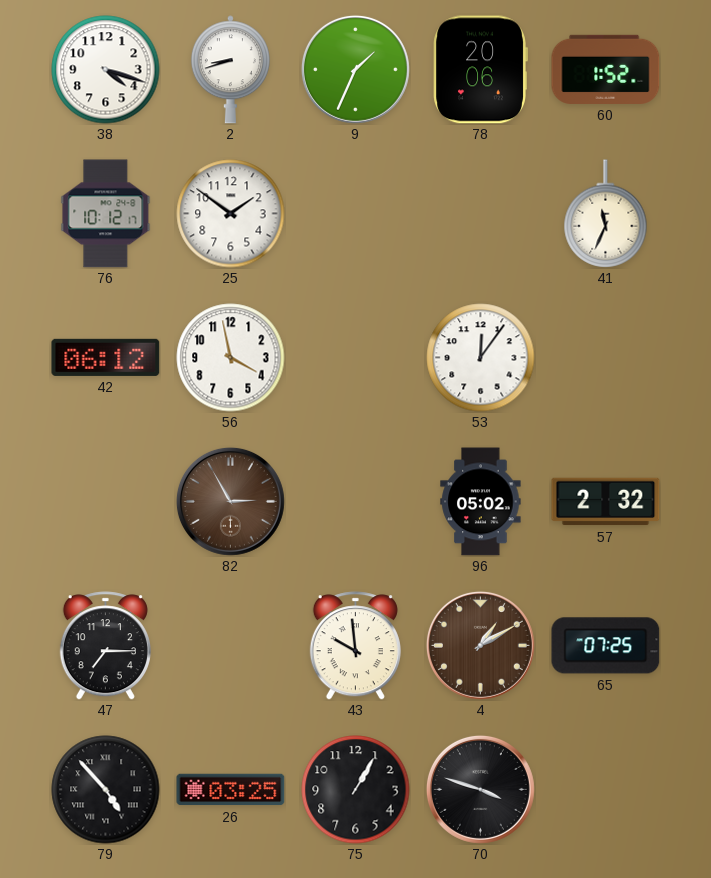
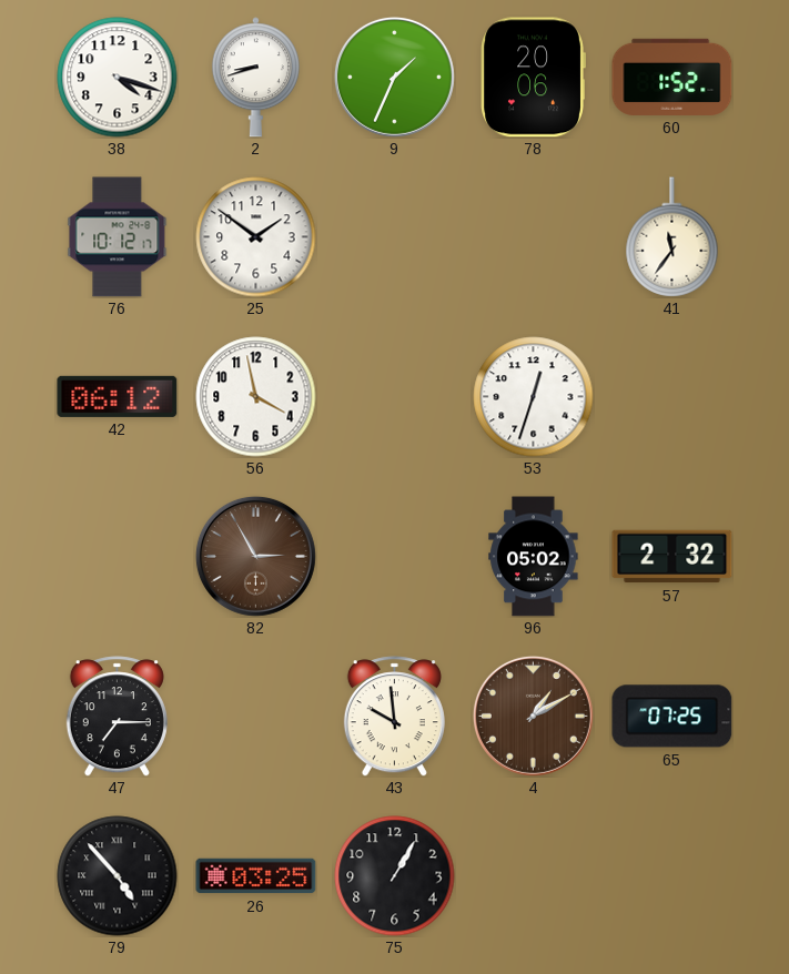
41: 11:34 -> 11:36 (672, 237)
53: 12:06 -> 12:33 (534, 397)
70: 3:48 -> none (480, 789)
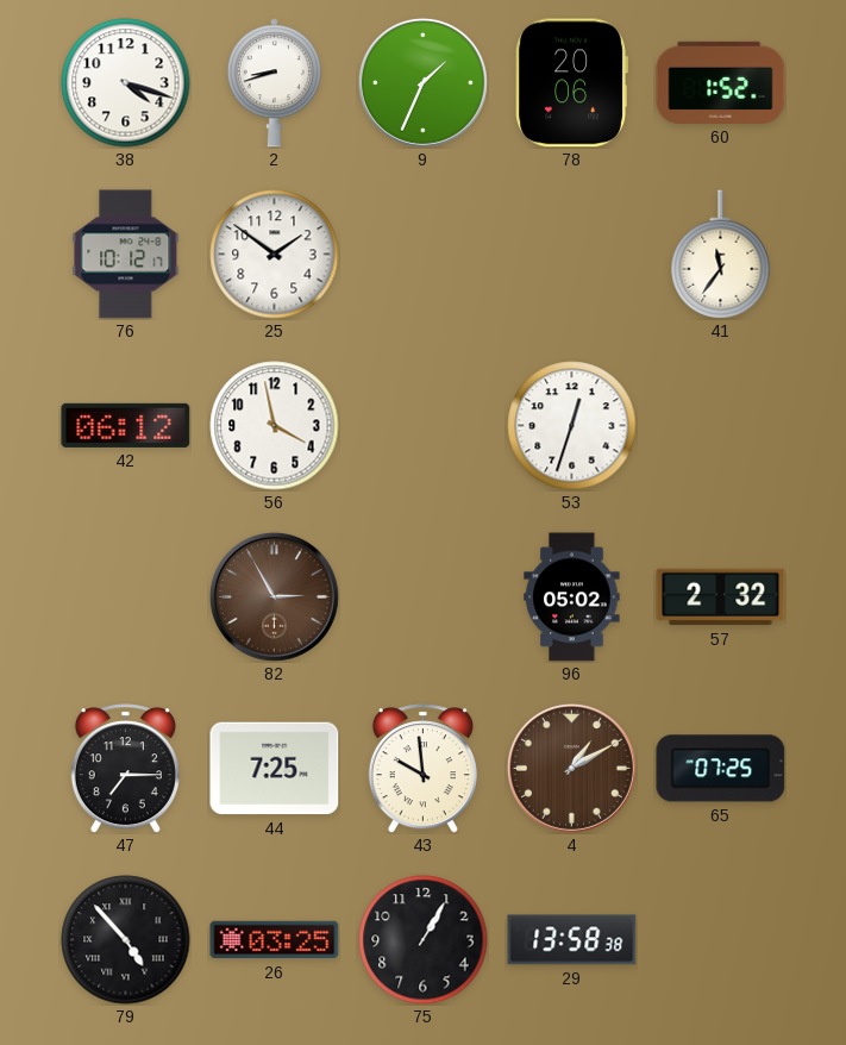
44: none -> 7:25 (275, 769)
29: none -> 13:58 (572, 940)
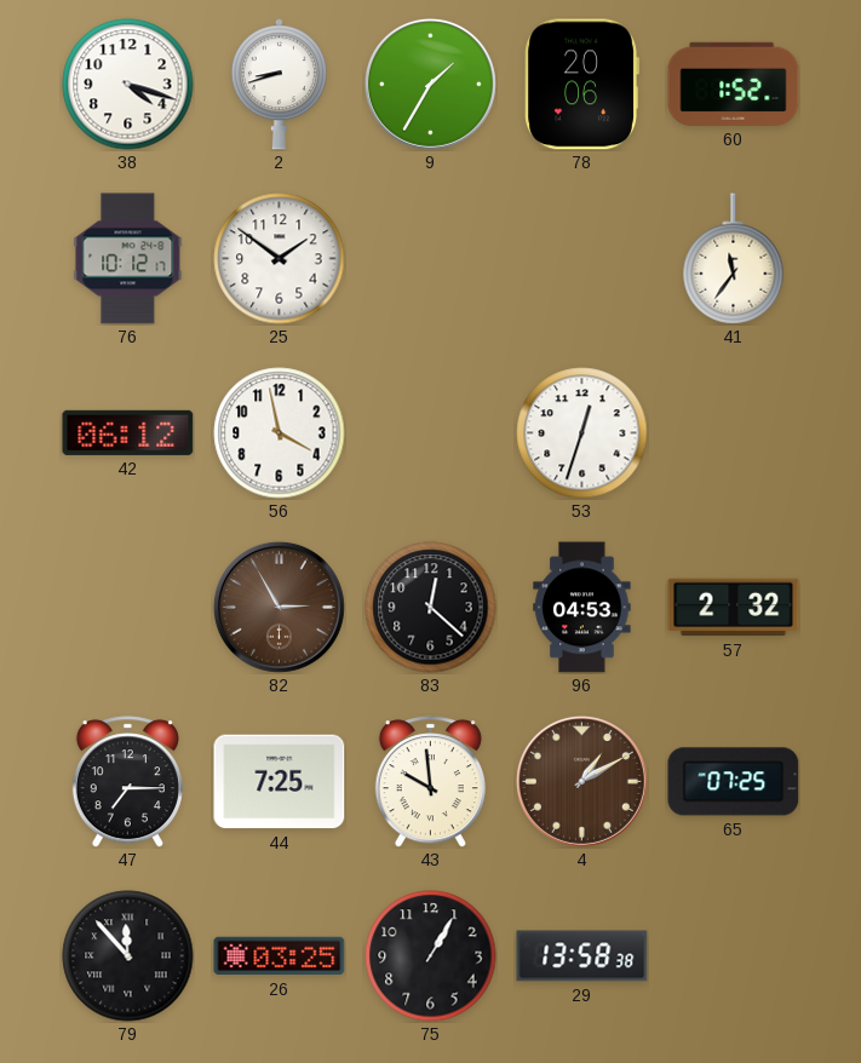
9: 1:34 -> 1:35 (430, 84)
83: none -> 12:22 (431, 608)
96: 05:02 -> 04:53 (582, 608)
79: 4:53 -> 11:53 (128, 956)
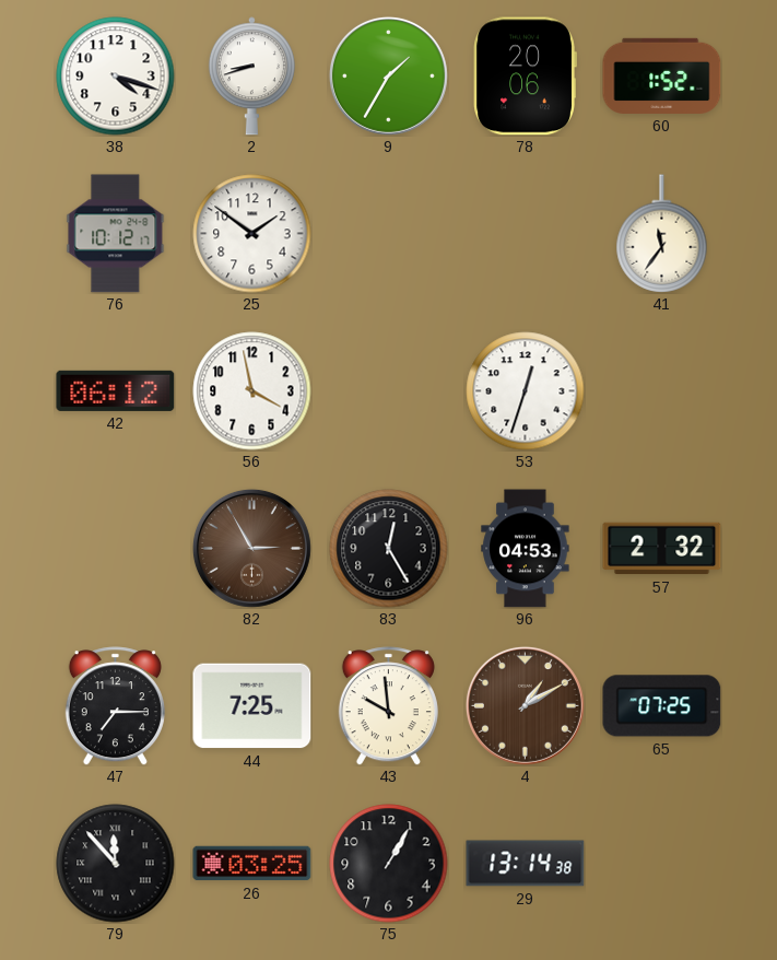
83: 12:22 -> 12:25 (389, 549)
29: 13:58 -> 13:14 (526, 864)
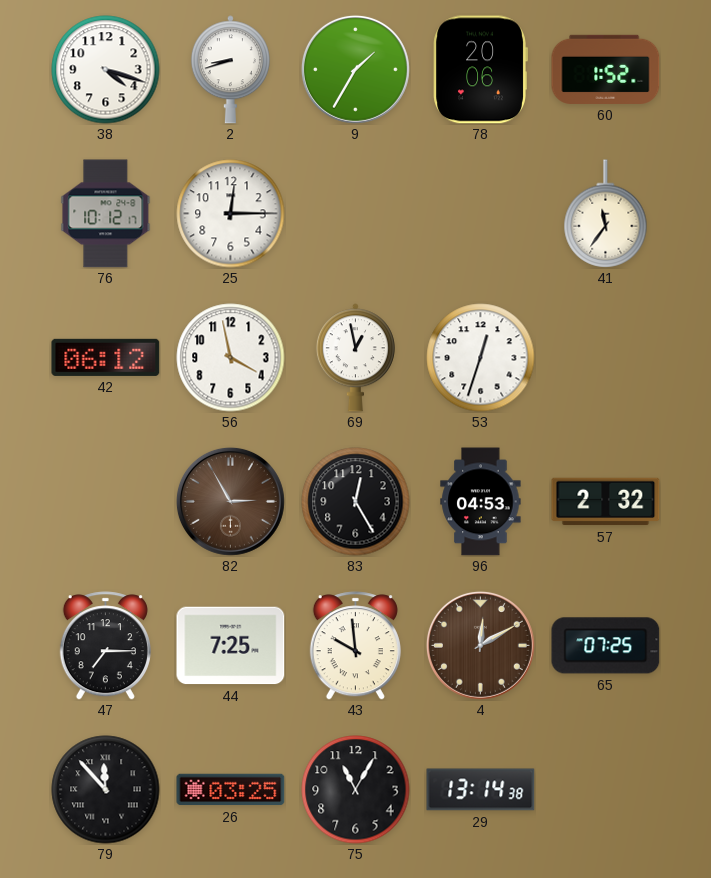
25: 1:51 -> 12:15 (231, 214)
69: none -> 12:58 (355, 358)
4: 1:10 -> 12:10 (480, 645)
75: 1:05 -> 11:05 (356, 790)
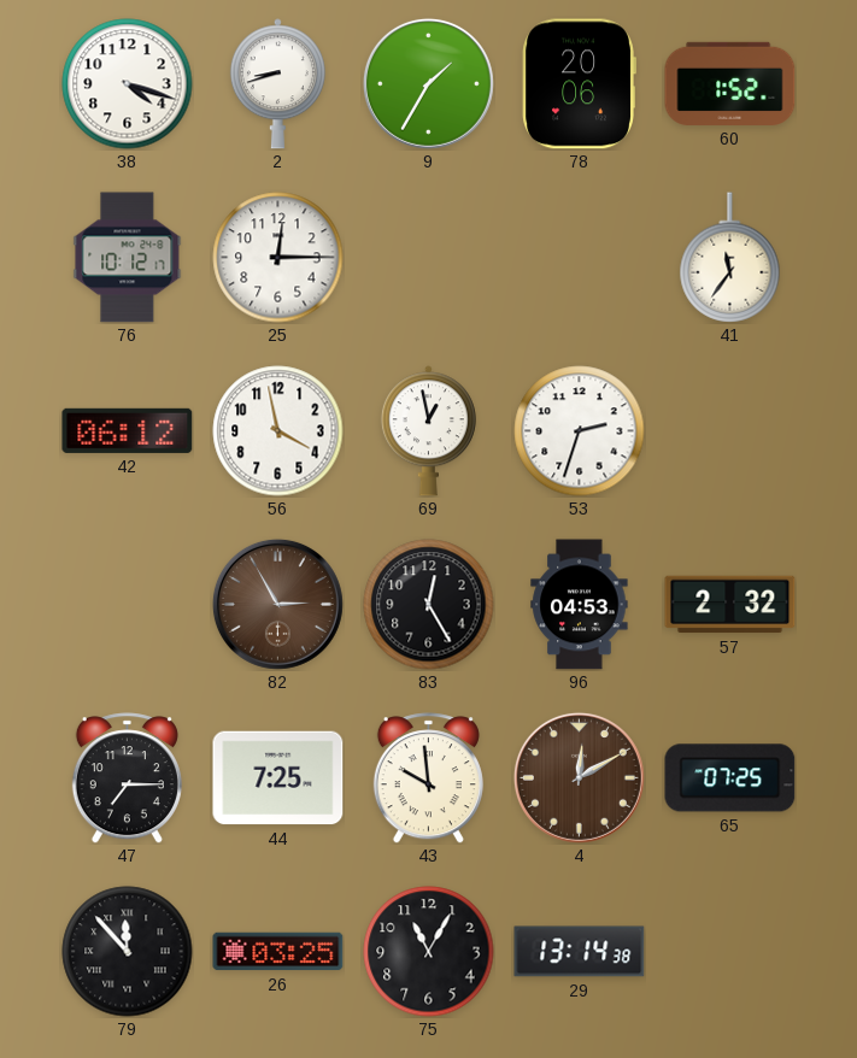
53: 12:33 -> 2:33 (580, 431)
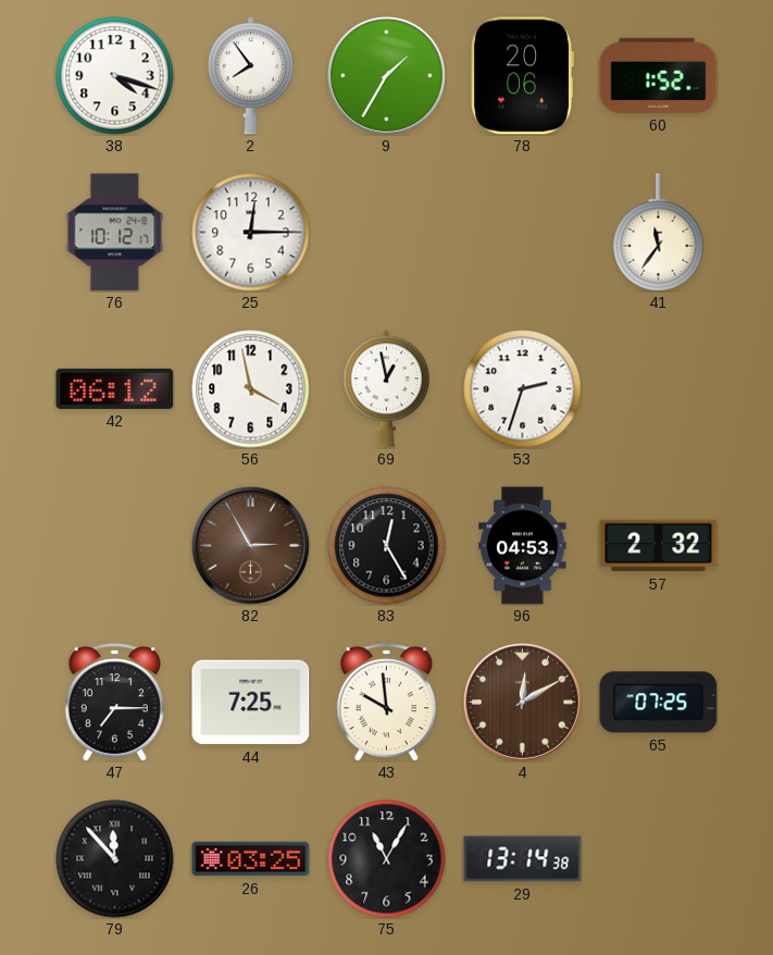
2: 8:42 -> 7:54 (250, 76)
